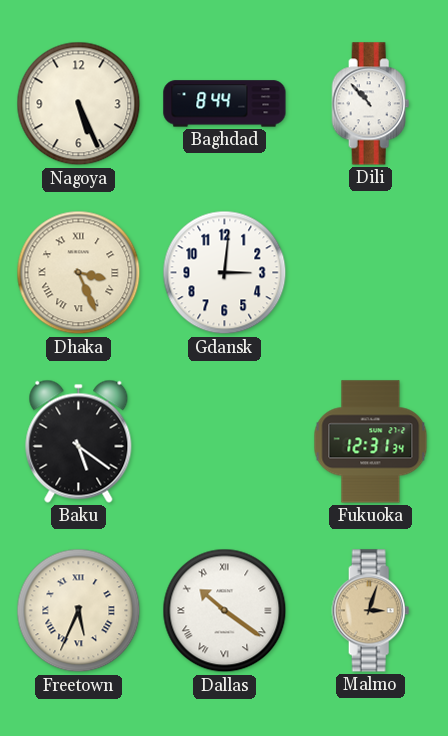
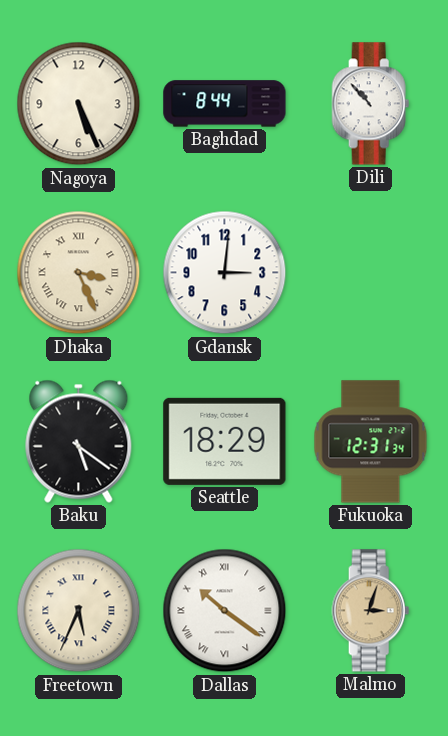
Seattle: none -> 18:29 (225, 441)
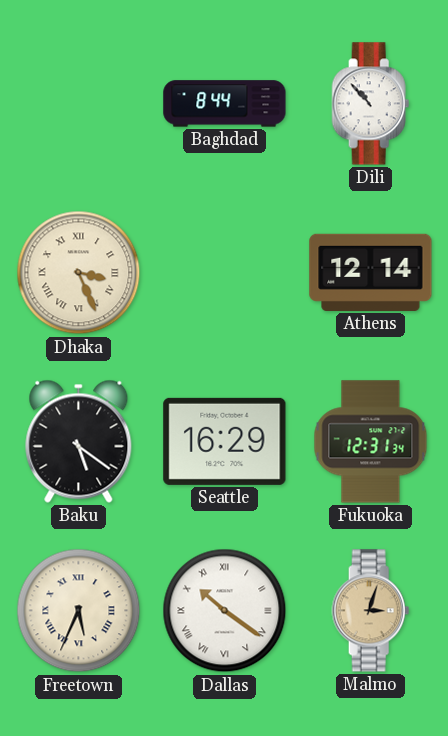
Nagoya: 5:26 -> none (79, 104)
Gdansk: 3:01 -> none (225, 273)
Athens: none -> 12:14 (371, 272)
Seattle: 18:29 -> 16:29 (225, 441)
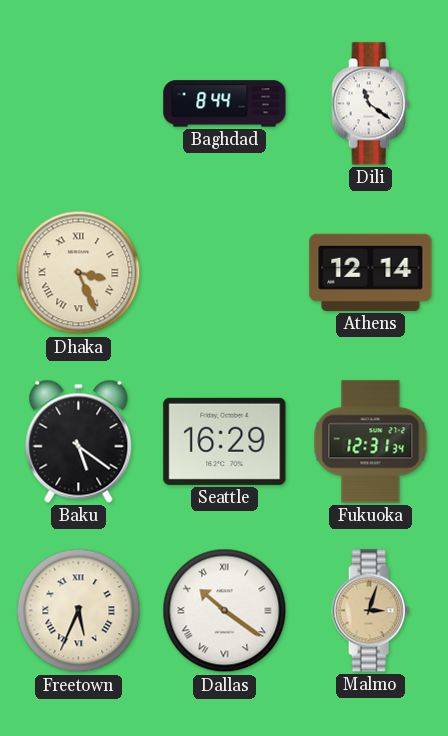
Dili: 10:53 -> 11:21 (371, 104)
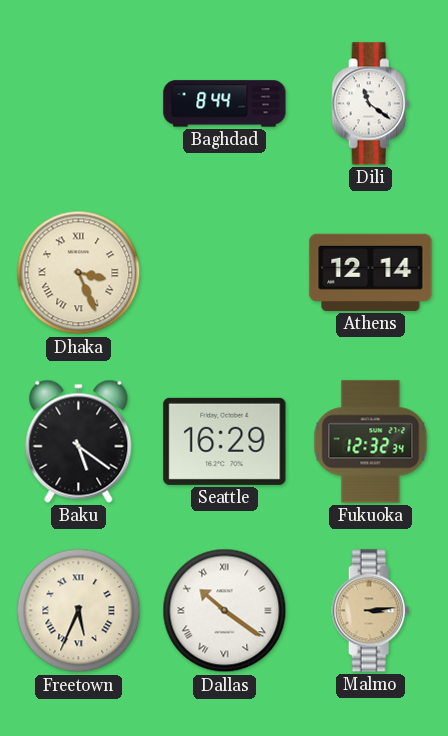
Fukuoka: 12:31 -> 12:32 (371, 442)
Malmo: 3:03 -> 3:14 (371, 611)
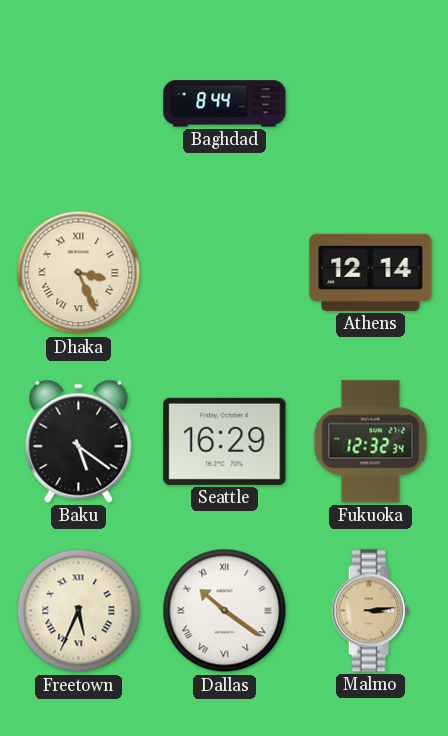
Dili: 11:21 -> none (371, 104)
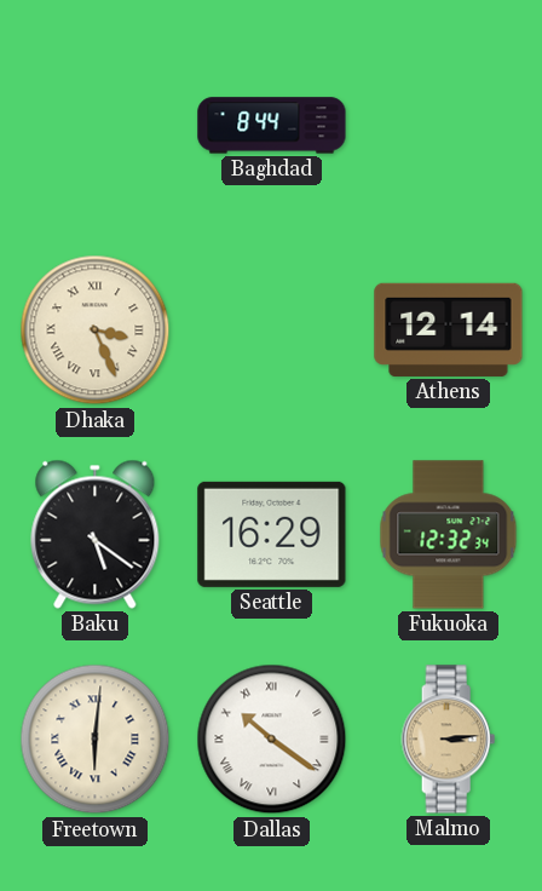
Freetown: 5:34 -> 6:01 (96, 740)
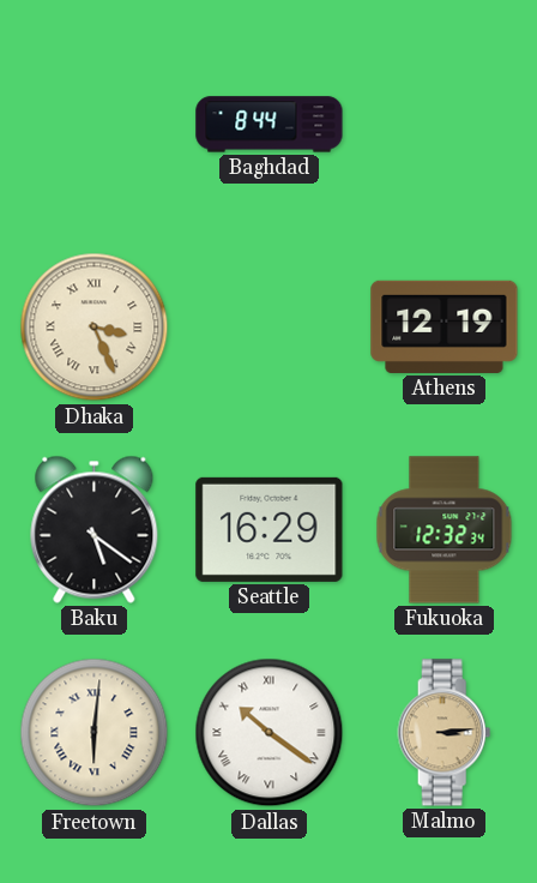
Athens: 12:14 -> 12:19 (445, 326)
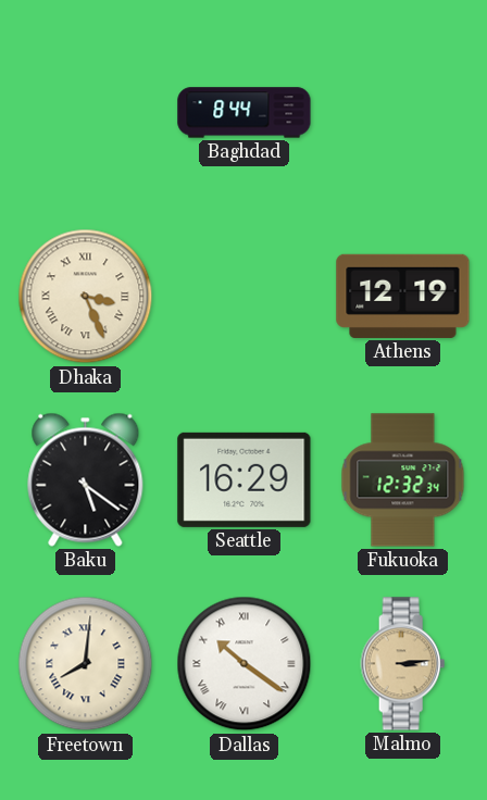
Freetown: 6:01 -> 8:01 (86, 664)
